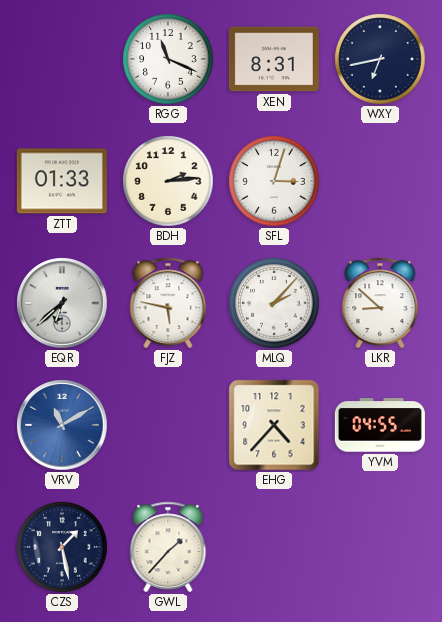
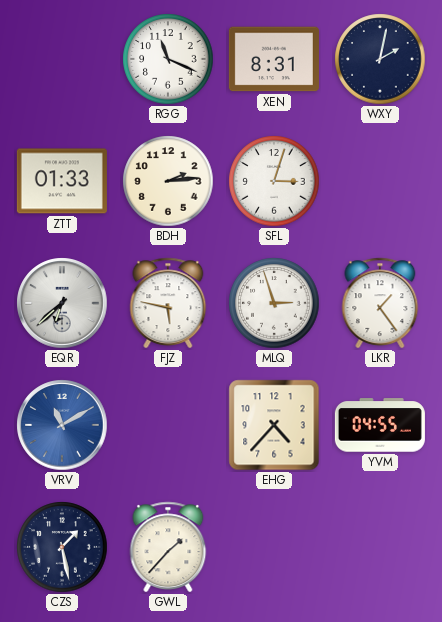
WXY: 6:43 -> 2:02 (380, 59)
MLQ: 2:07 -> 2:57 (274, 303)
LKR: 8:52 -> 1:24 (380, 303)
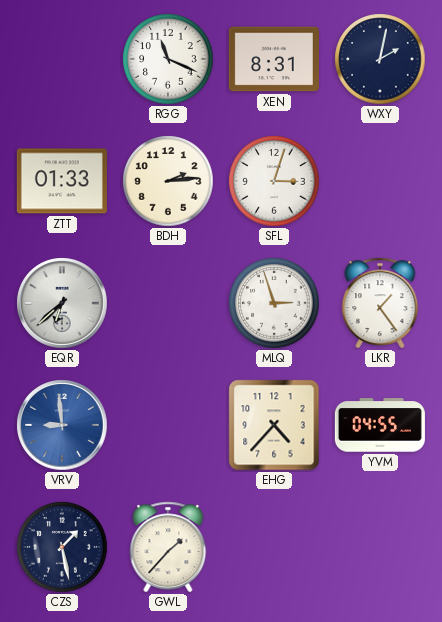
FJZ: 5:47 -> none (168, 303)
VRV: 11:10 -> 8:59 (62, 425)
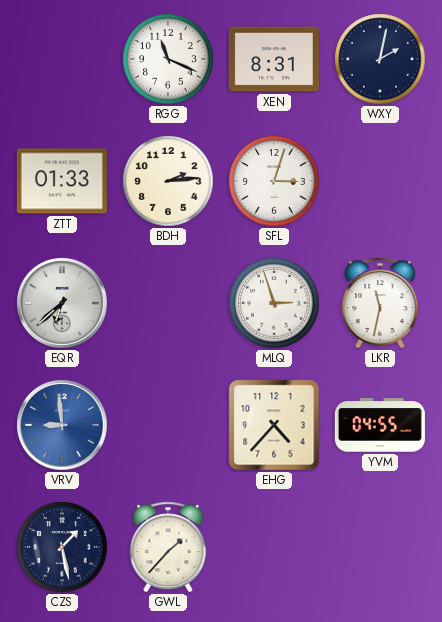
LKR: 1:24 -> 11:32 (380, 303)
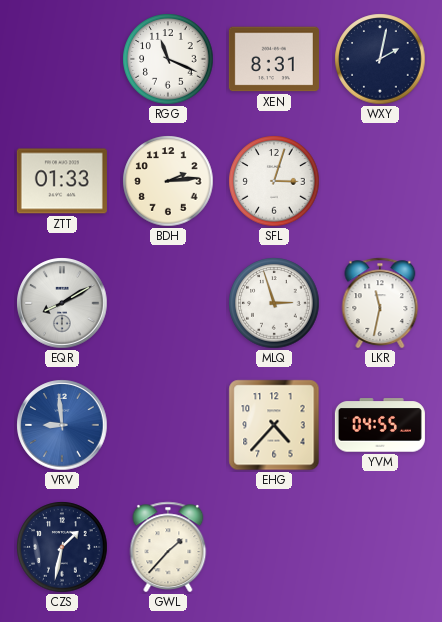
EQR: 6:38 -> 8:10 (62, 303)
CZS: 1:28 -> 1:32 (62, 547)
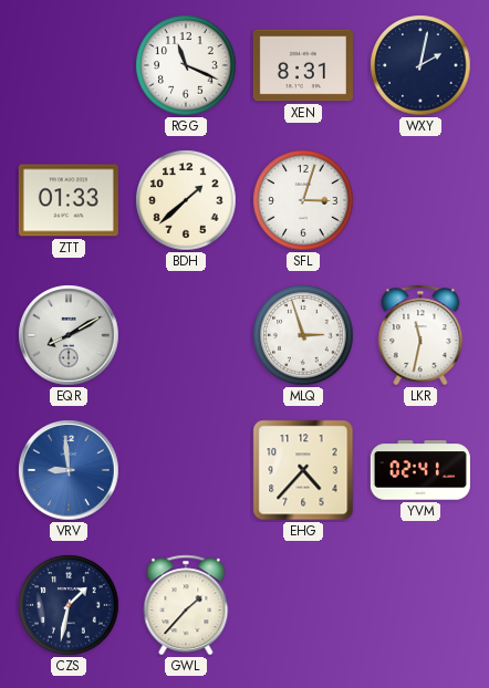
BDH: 2:14 -> 1:38 (186, 200)
YVM: 04:55 -> 02:41 (420, 470)
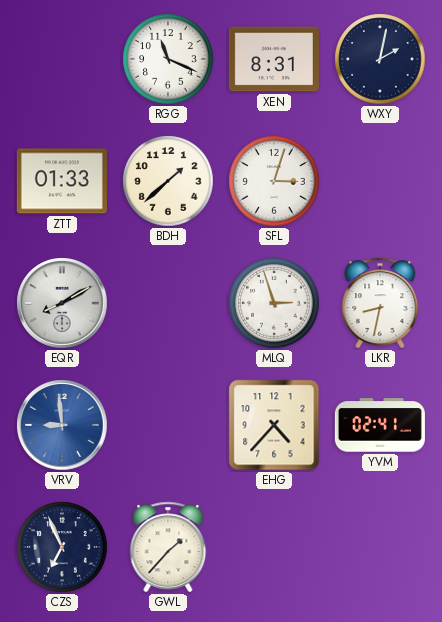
LKR: 11:32 -> 8:32 (380, 303)
CZS: 1:32 -> 6:56 (62, 547)
